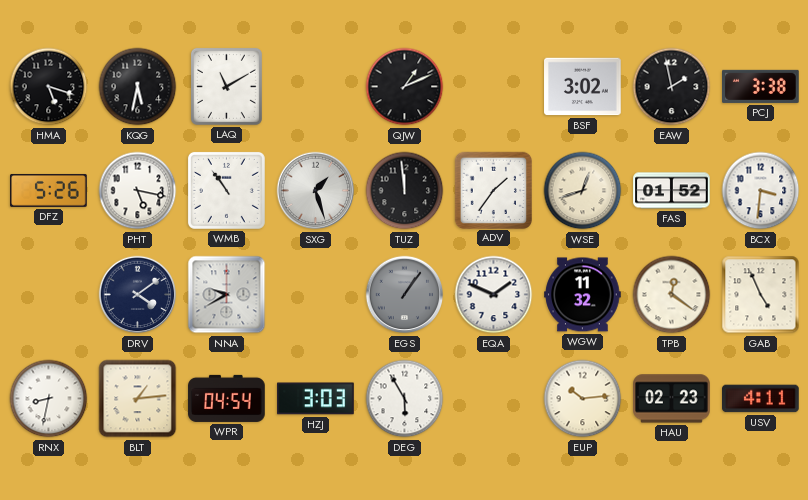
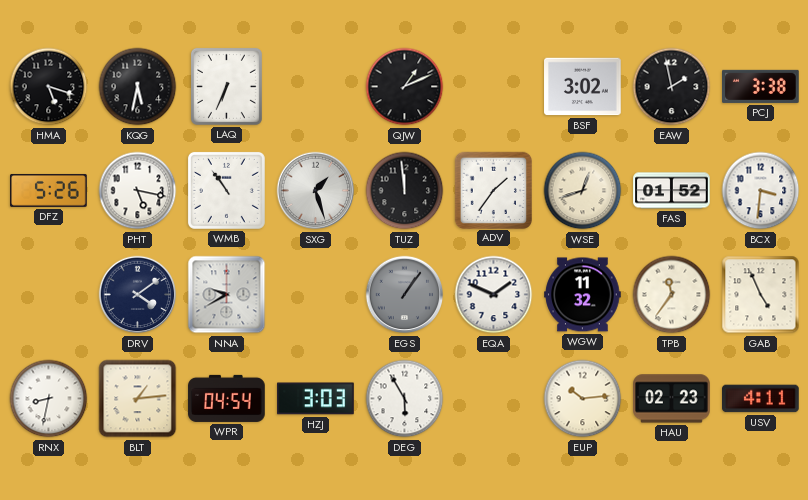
LAQ: 11:10 -> 6:34 (226, 86)
TPB: 12:21 -> 11:36 (672, 295)
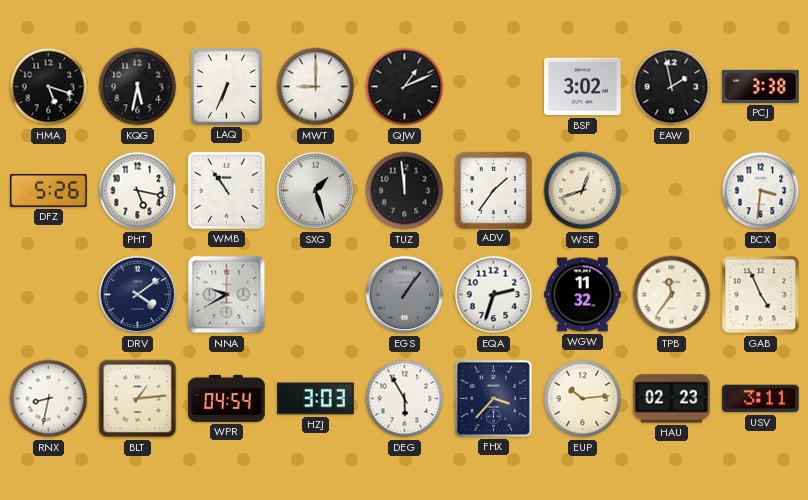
MWT: none -> 9:00 (316, 87)
FAS: 01:52 -> none (672, 191)
EQA: 1:49 -> 2:33 (494, 295)
FHX: none -> 3:37 (493, 398)
USV: 4:11 -> 3:11 (761, 399)
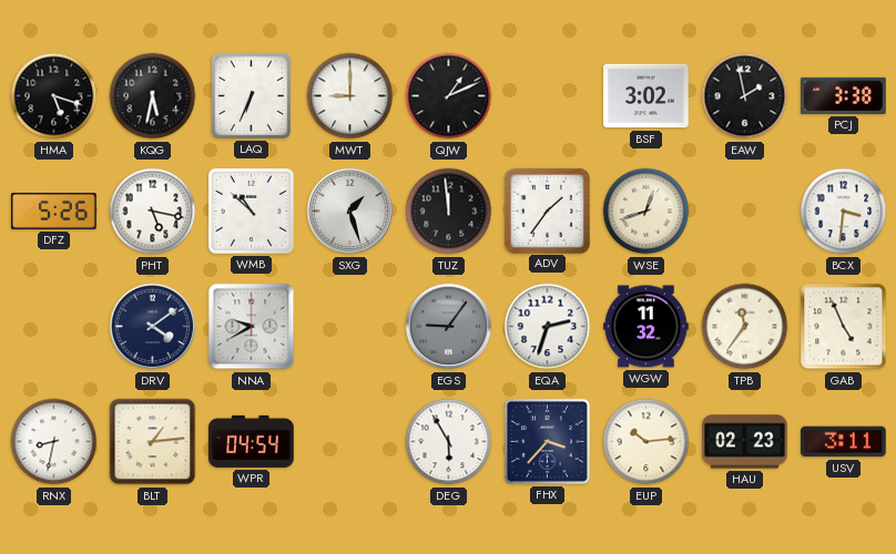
WMB: 10:54 -> 10:52 (251, 211)
EGS: 1:06 -> 9:06 (449, 327)
HZJ: 3:03 -> none (316, 399)
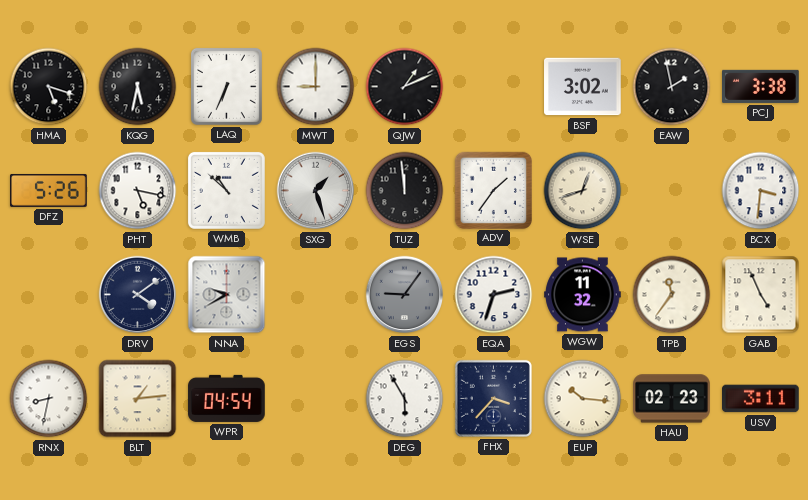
EUP: 10:14 -> 10:16 (583, 399)
